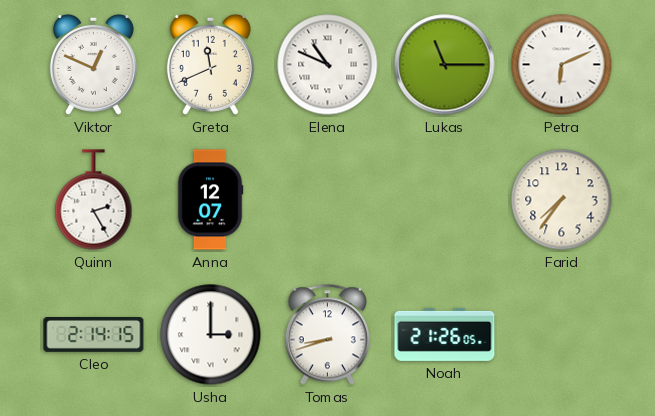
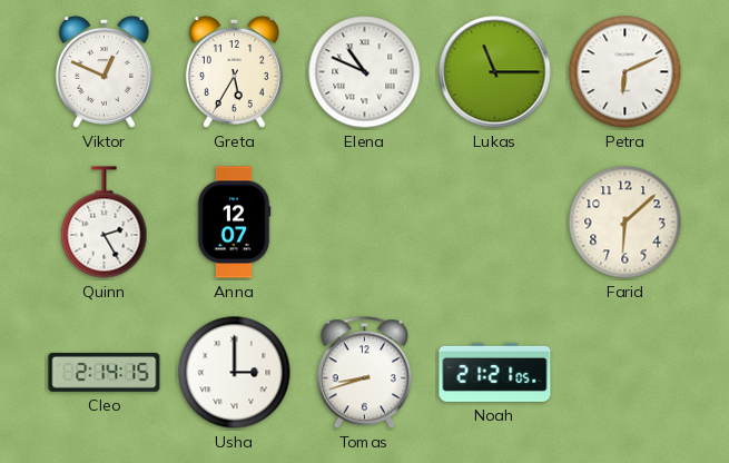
Greta: 11:41 -> 5:35 (234, 71)
Farid: 7:36 -> 6:08 (625, 223)
Noah: 21:26 -> 21:21 (495, 372)
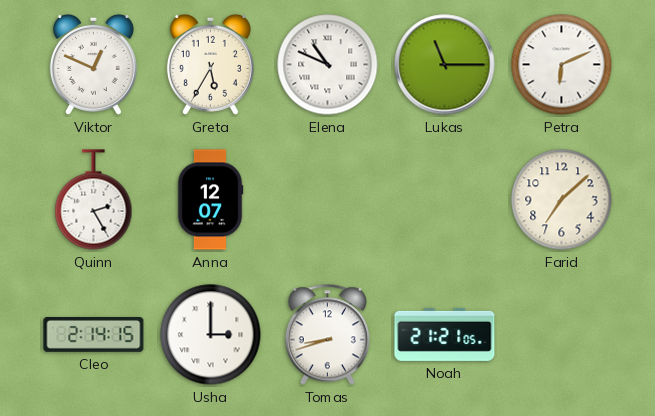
Farid: 6:08 -> 7:08 (562, 200)
